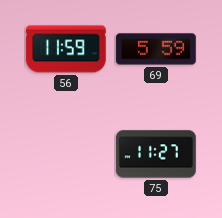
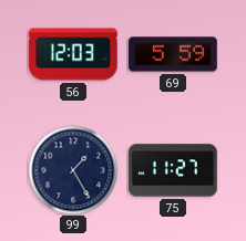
56: 11:59 -> 12:03 (73, 54)
99: none -> 1:25 (73, 170)
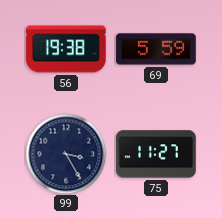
56: 12:03 -> 19:38 (66, 49)
99: 1:25 -> 3:25 (66, 154)
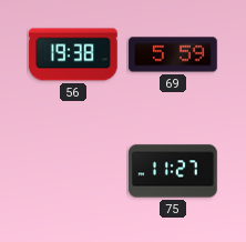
99: 3:25 -> none (66, 154)
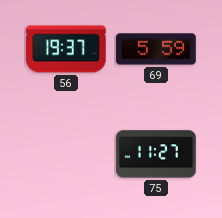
56: 19:38 -> 19:37 (66, 49)
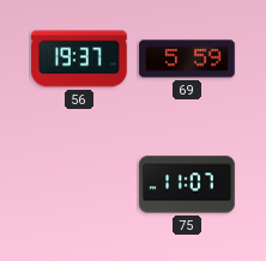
75: 11:27 -> 11:07 (187, 184)
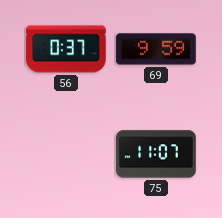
56: 19:37 -> 0:37 (66, 49)
69: 5:59 -> 9:59 (156, 49)
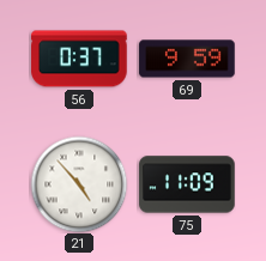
21: none -> 4:53 (79, 184)
75: 11:07 -> 11:09 (187, 184)
